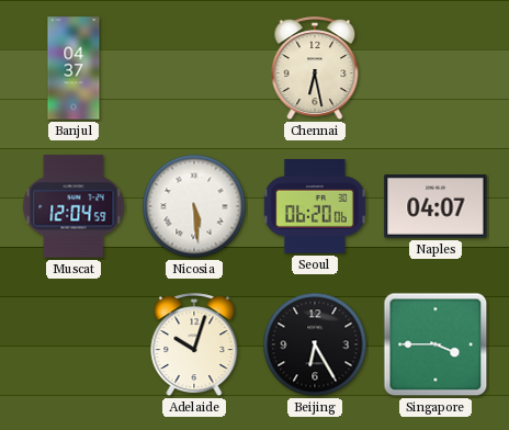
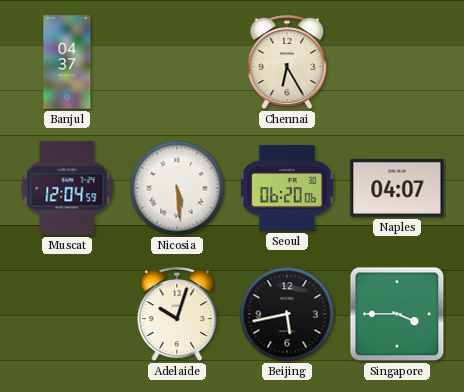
Chennai: 6:28 -> 6:25 (287, 63)
Beijing: 6:25 -> 5:43 (287, 314)
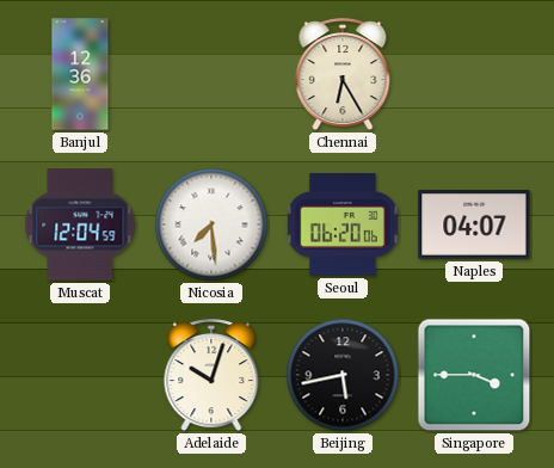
Banjul: 04:37 -> 12:36 (80, 74)
Nicosia: 5:29 -> 7:29 (211, 224)
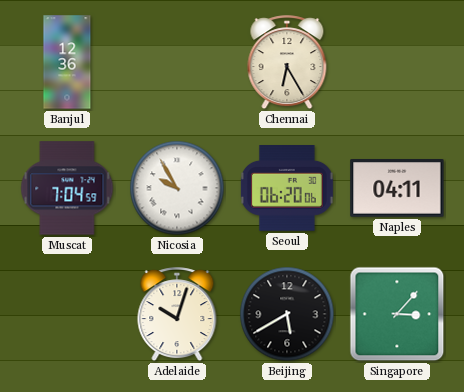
Muscat: 12:04 -> 7:04 (67, 188)
Nicosia: 7:29 -> 9:55 (177, 188)
Naples: 04:07 -> 04:11 (397, 189)
Beijing: 5:43 -> 5:40 (287, 314)
Singapore: 3:45 -> 3:07 (397, 314)
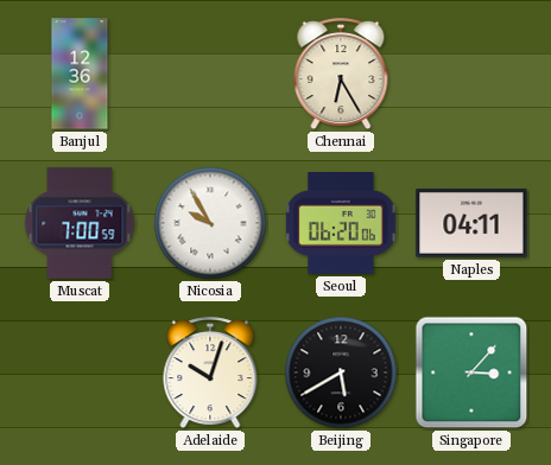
Muscat: 7:04 -> 7:00 (80, 223)
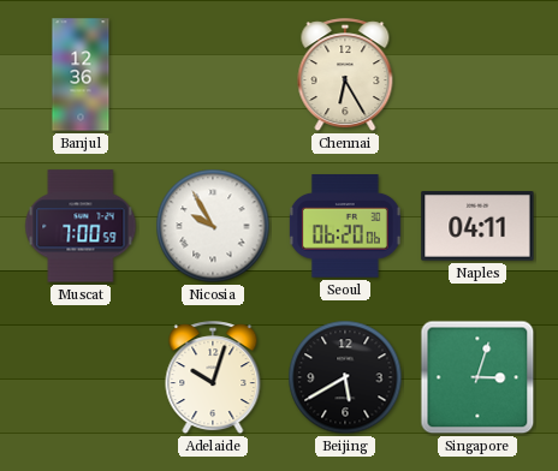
Singapore: 3:07 -> 3:03 (477, 377)
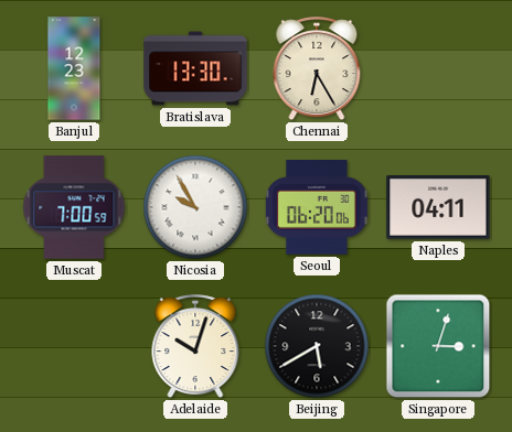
Banjul: 12:36 -> 12:23 (74, 68)
Bratislava: none -> 13:30 (195, 68)
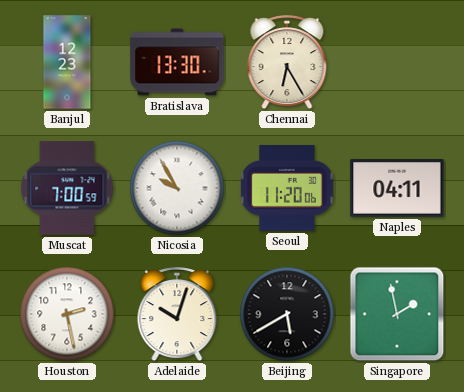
Seoul: 06:20 -> 11:20 (287, 189)
Houston: none -> 2:28 (67, 314)
Singapore: 3:03 -> 1:58 (397, 314)
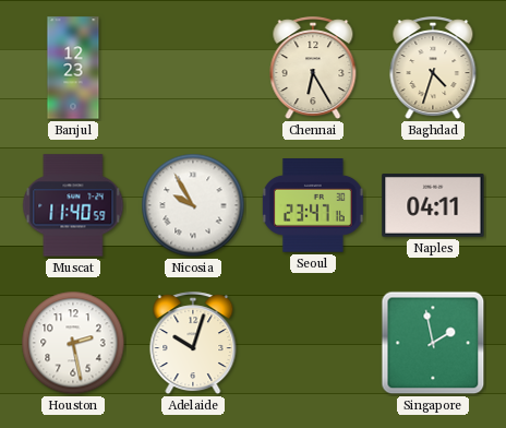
Bratislava: 13:30 -> none (177, 62)
Baghdad: none -> 4:33 (433, 69)
Muscat: 7:00 -> 11:40 (73, 205)
Seoul: 11:20 -> 23:47 (313, 206)
Beijing: 5:40 -> none (287, 314)
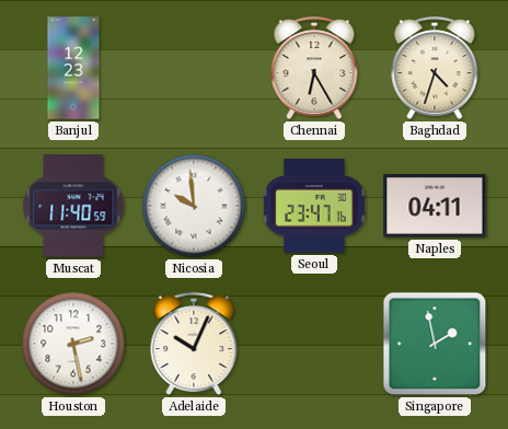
Nicosia: 9:55 -> 9:59 (194, 206)
Adelaide: 10:03 -> 10:04 (194, 345)
